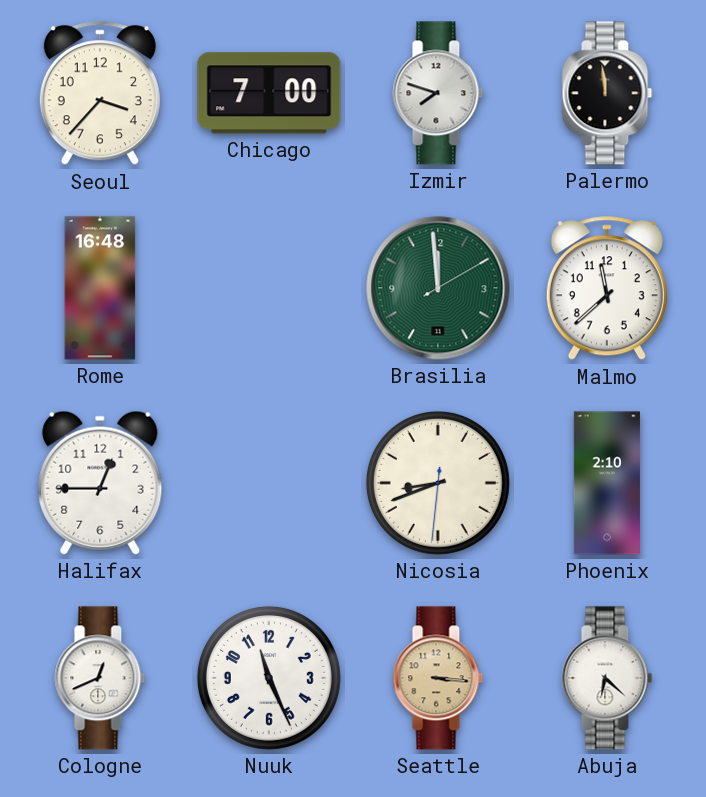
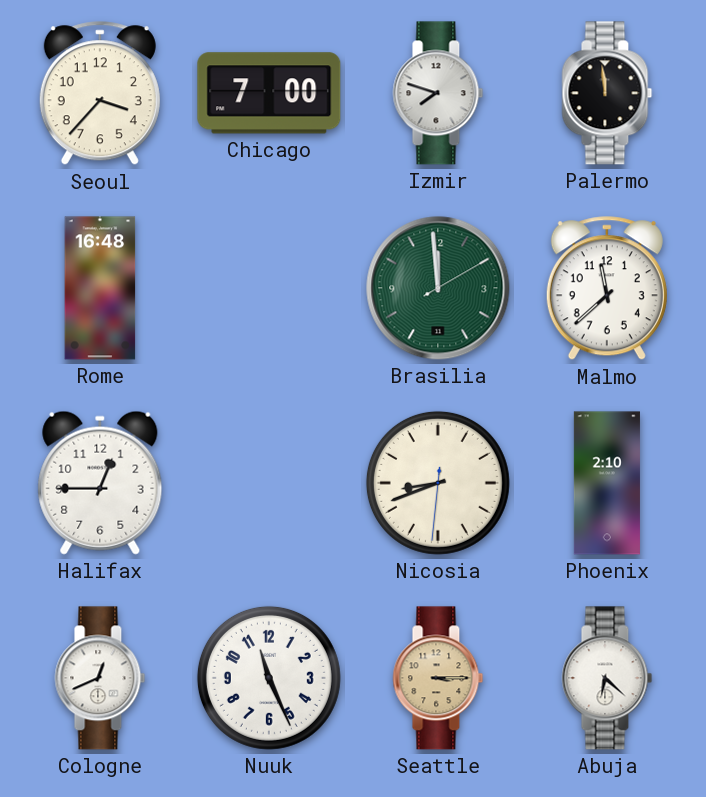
Seattle: 3:16 -> 3:15 (438, 678)
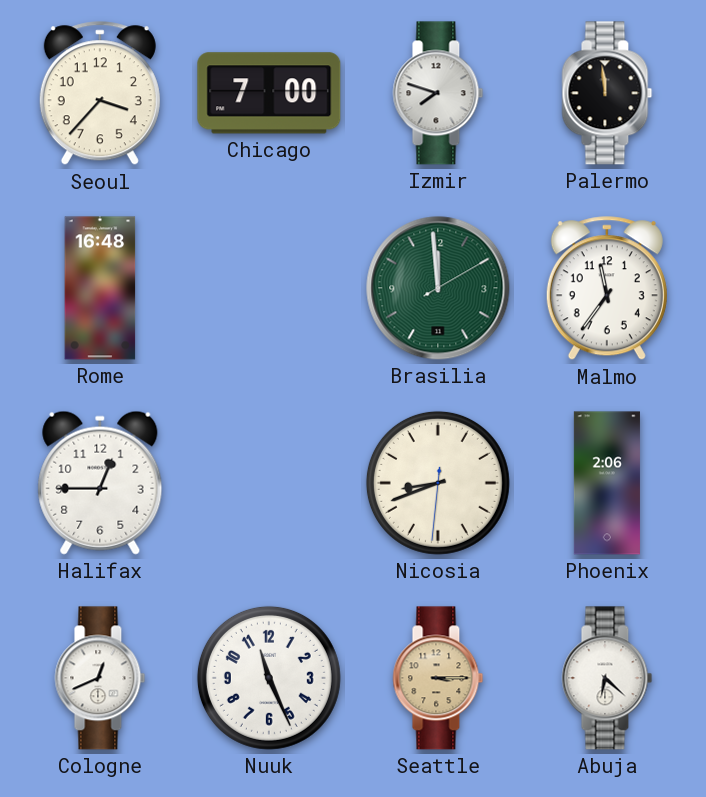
Malmo: 11:38 -> 11:36 (607, 289)
Phoenix: 2:10 -> 2:06 (607, 483)
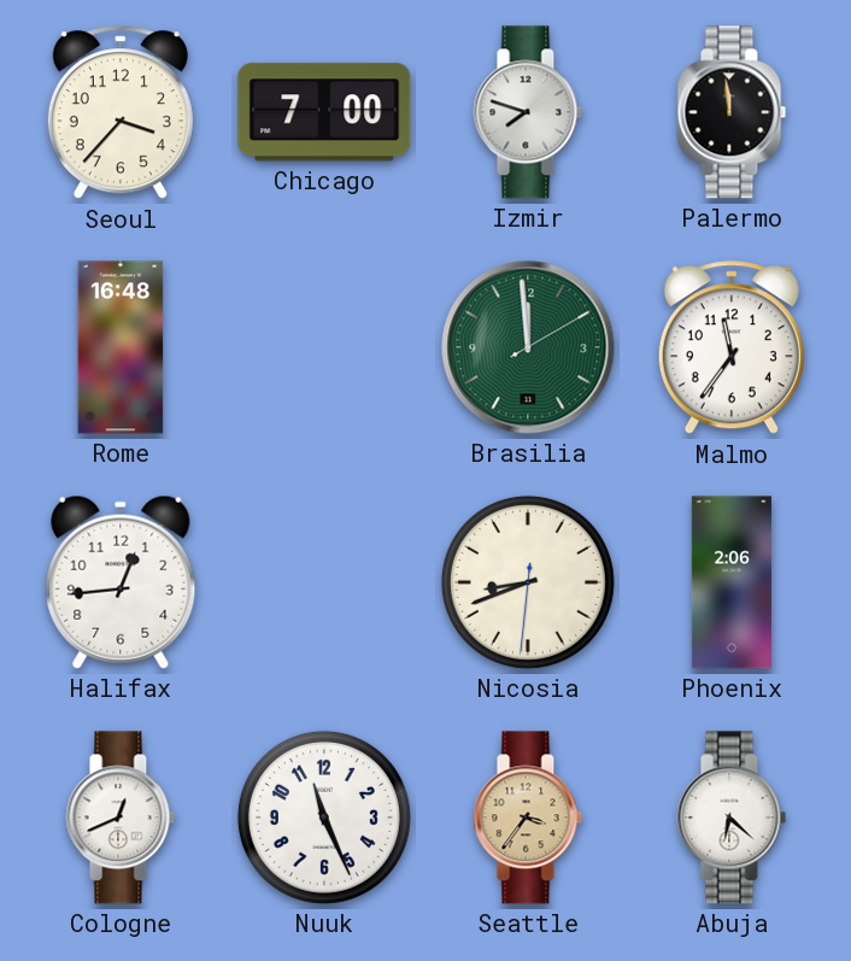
Halifax: 12:45 -> 12:44 (121, 582)
Seattle: 3:15 -> 3:36 (528, 818)
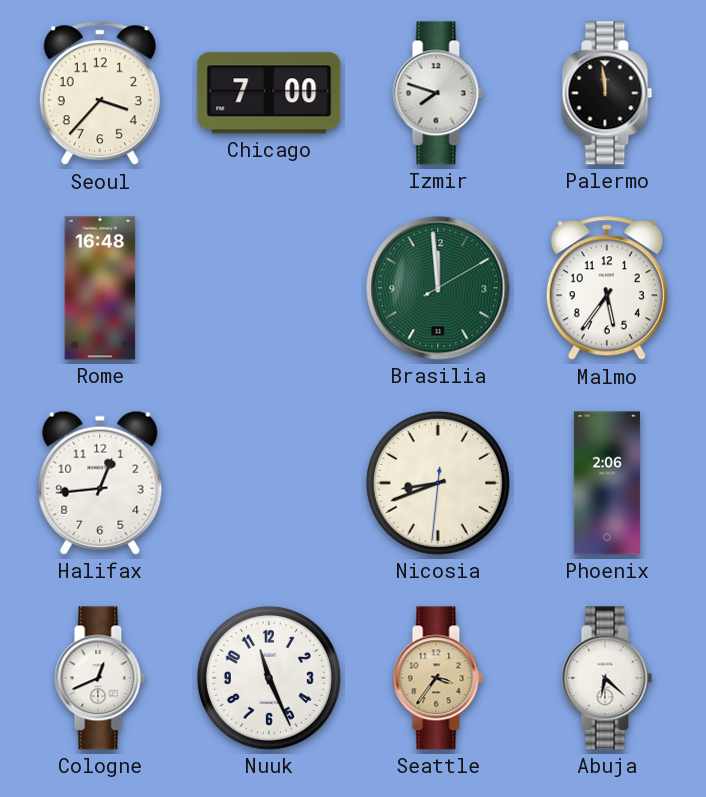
Malmo: 11:36 -> 5:36 (607, 289)
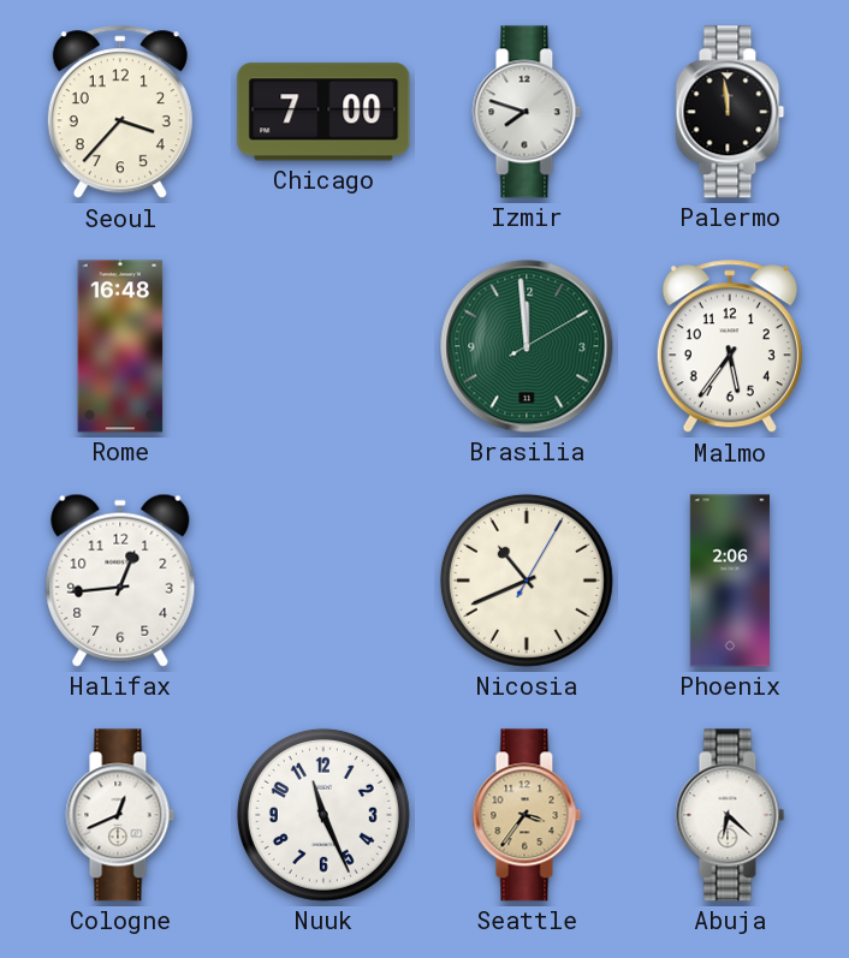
Nicosia: 8:41 -> 10:41 (527, 581)
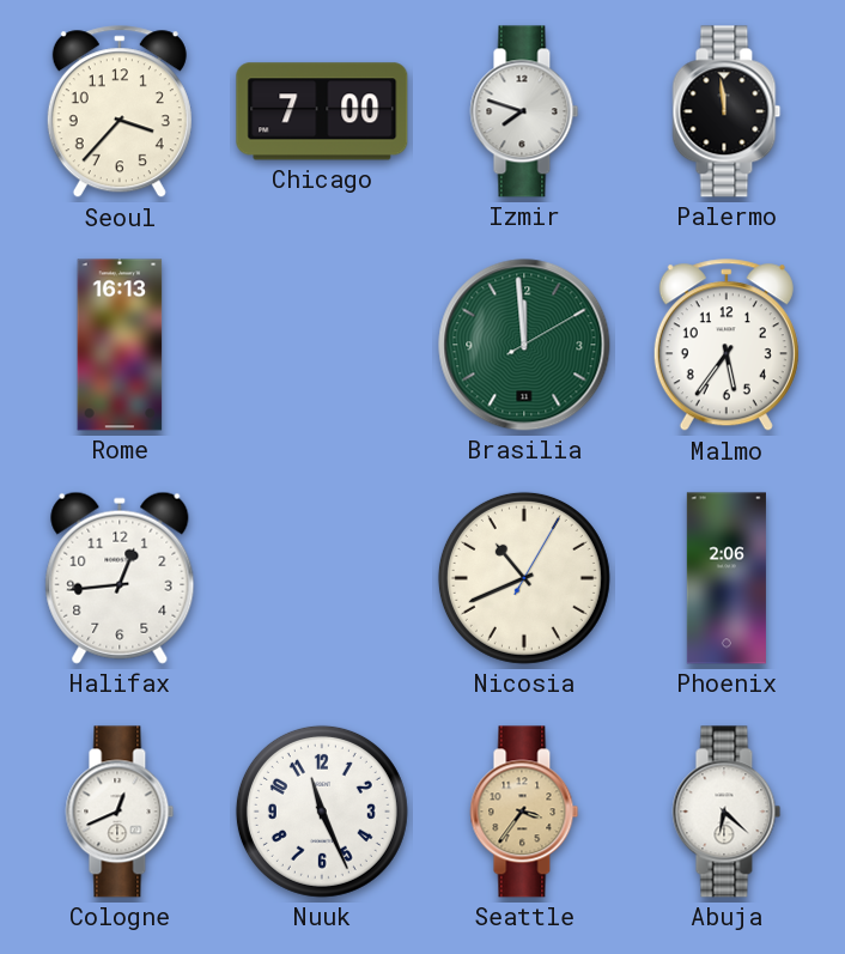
Rome: 16:48 -> 16:13 (120, 345)
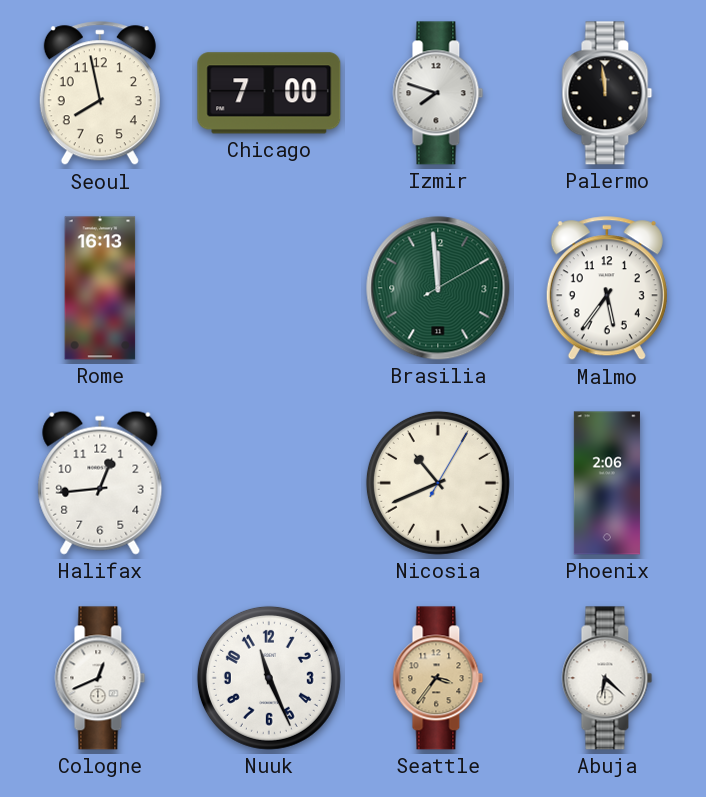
Seoul: 3:37 -> 7:58 (100, 94)
